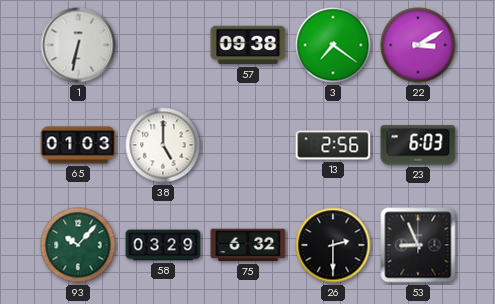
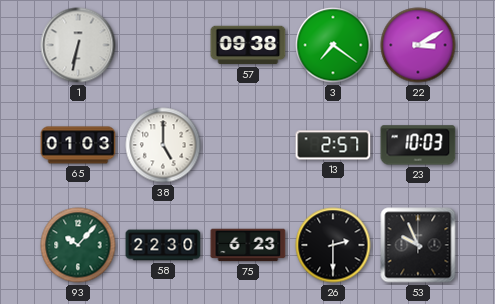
13: 2:56 -> 2:57 (333, 145)
23: 6:03 -> 10:03 (418, 145)
58: 03:29 -> 22:30 (163, 245)
75: 6:32 -> 6:23 (248, 245)
53: 8:56 -> 9:56 (418, 245)
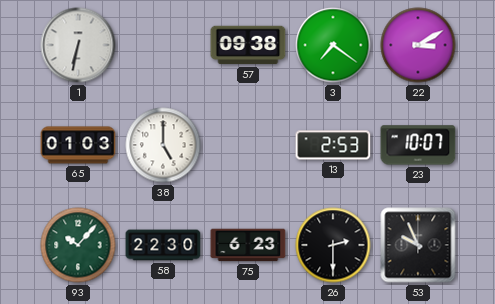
13: 2:57 -> 2:53 (333, 145)
23: 10:03 -> 10:07 (418, 145)
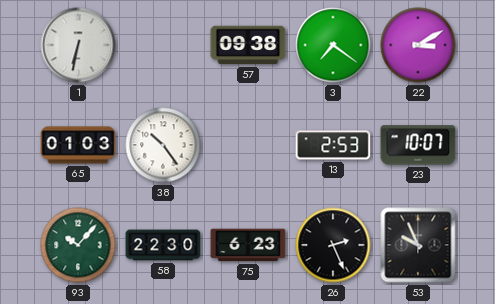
38: 5:00 -> 10:24 (163, 145)
26: 2:30 -> 2:26 (333, 245)
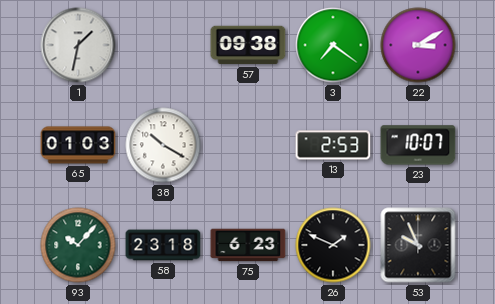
1: 6:32 -> 1:32 (78, 45)
38: 10:24 -> 10:20 (163, 145)
58: 22:30 -> 23:18 (163, 245)
26: 2:26 -> 1:49 (333, 245)
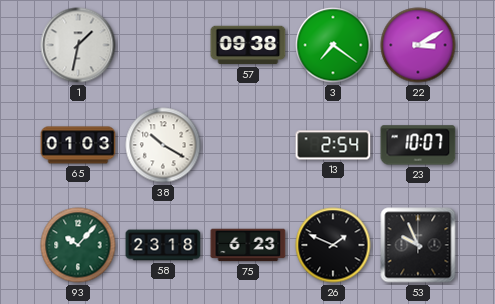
13: 2:53 -> 2:54 (333, 145)
